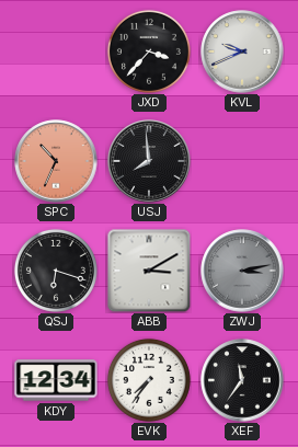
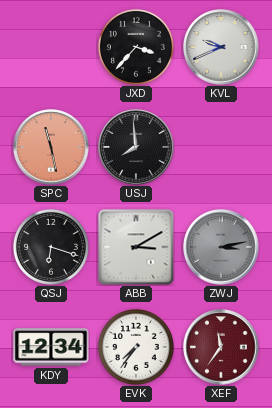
SPC: 10:34 -> 11:28 (51, 147)
XEF dial: black -> burgundy (221, 347)
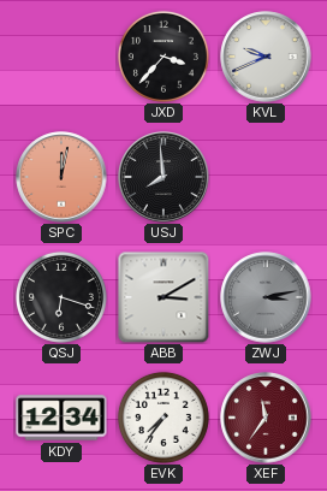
SPC: 11:28 -> 12:02 (61, 177)
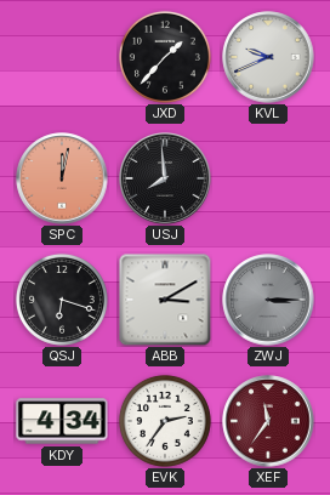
JXD: 3:37 -> 1:37 (165, 57)
ZWJ: 3:13 -> 3:15 (268, 300)
KDY: 12:34 -> 4:34 (62, 421)
EVK: 7:36 -> 2:36 (165, 421)
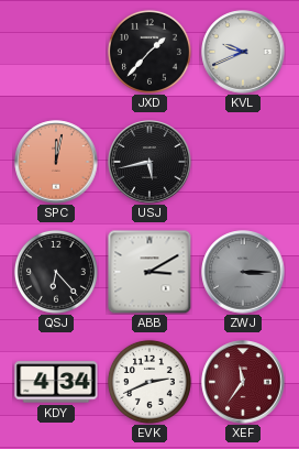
USJ: 7:59 -> 5:43 (149, 162)
QSJ: 6:18 -> 6:23 (56, 272)
EVK: 2:36 -> 2:41 (149, 382)
